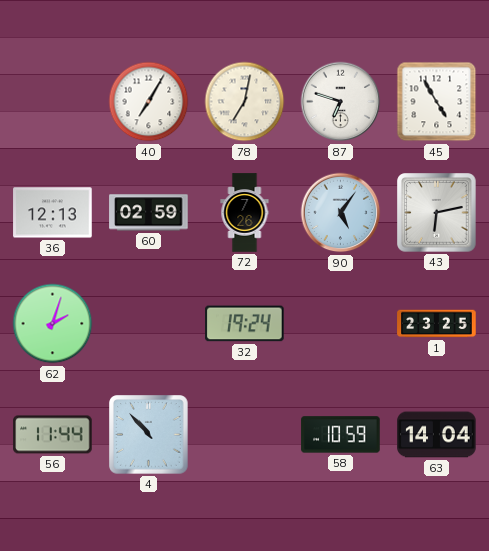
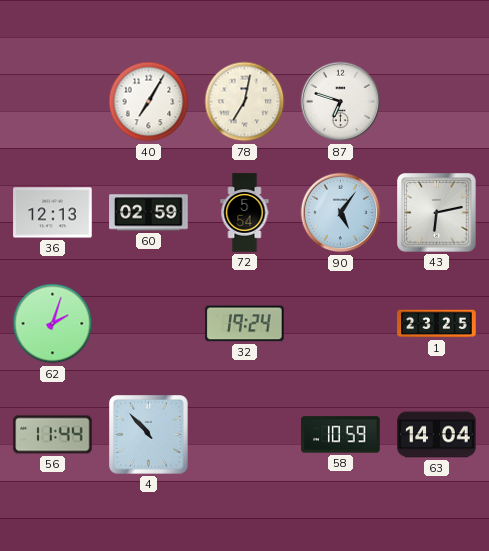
45: 4:55 -> none (437, 102)
72: 7:26 -> 5:54 (245, 213)
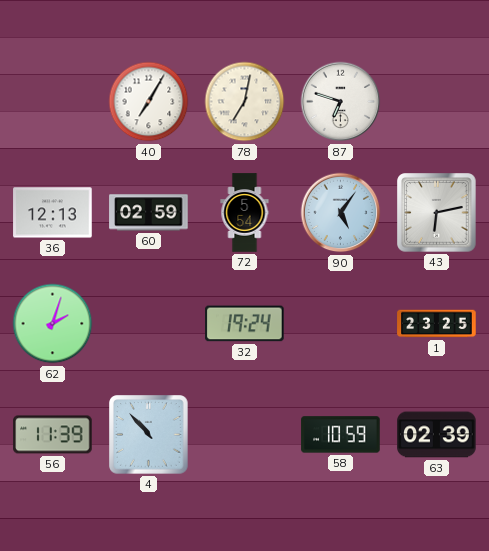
56: 11:44 -> 11:39 (53, 435)
63: 14:04 -> 02:39 (437, 435)
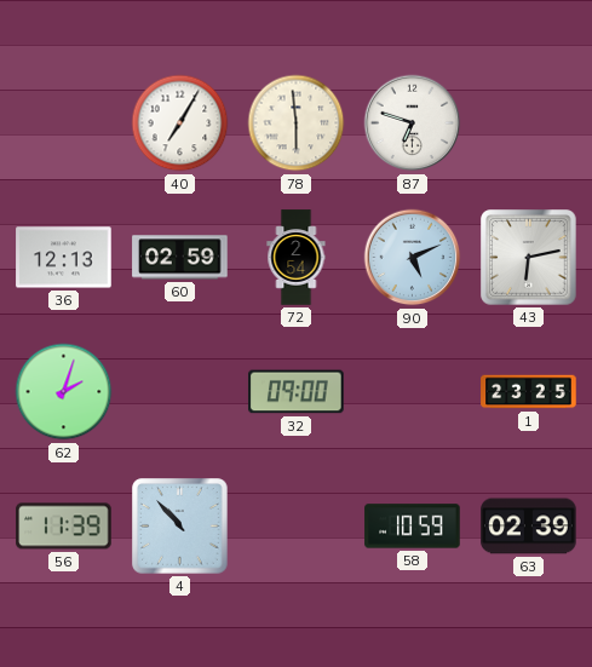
78: 7:02 -> 5:59 (297, 123)
72: 5:54 -> 2:54 (297, 258)
90: 5:06 -> 5:11 (413, 258)
32: 19:24 -> 09:00 (297, 392)
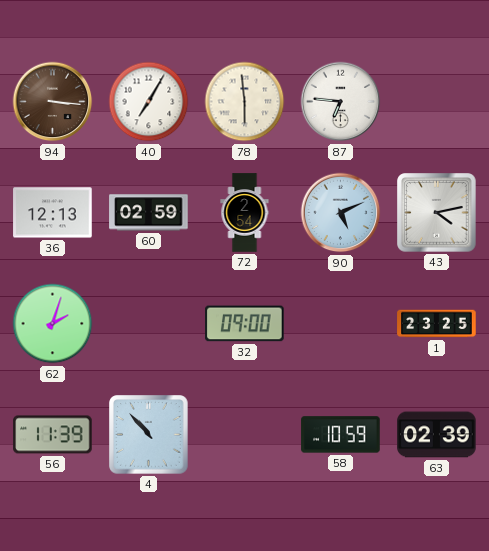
94: none -> 3:16 (53, 102)
87: 6:48 -> 6:46 (341, 102)
43: 6:13 -> 4:13 (437, 213)
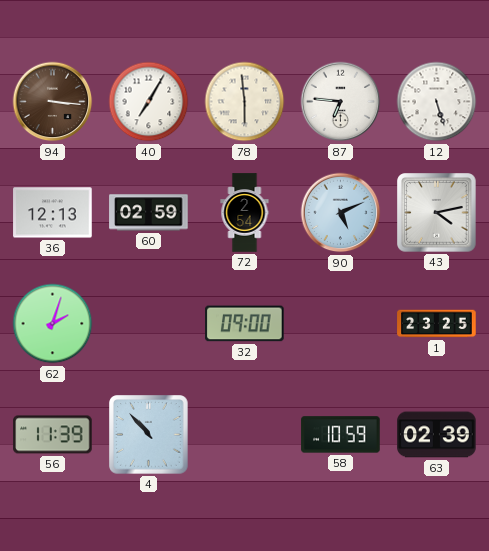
12: none -> 5:27 (437, 102)
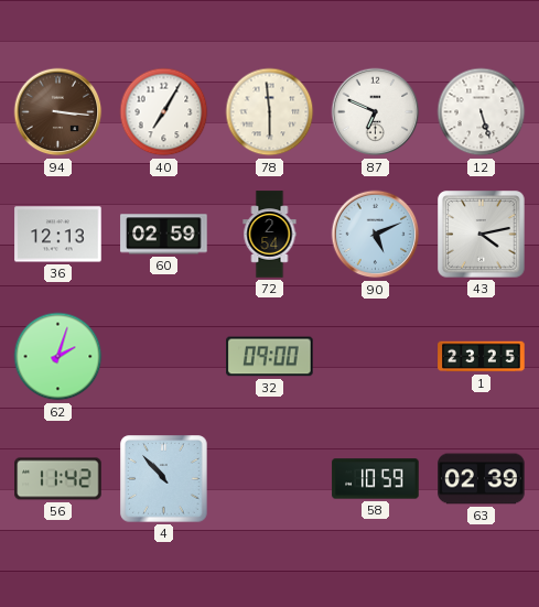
87: 6:46 -> 6:49 (376, 112)
56: 11:39 -> 11:42 (58, 479)
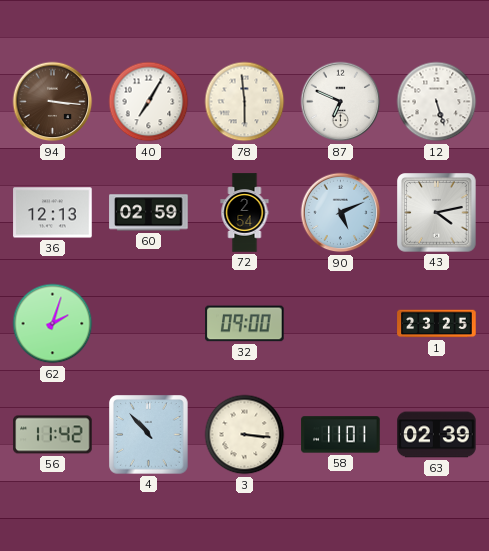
3: none -> 3:16 (245, 435)
58: 10:59 -> 11:01 (341, 435)
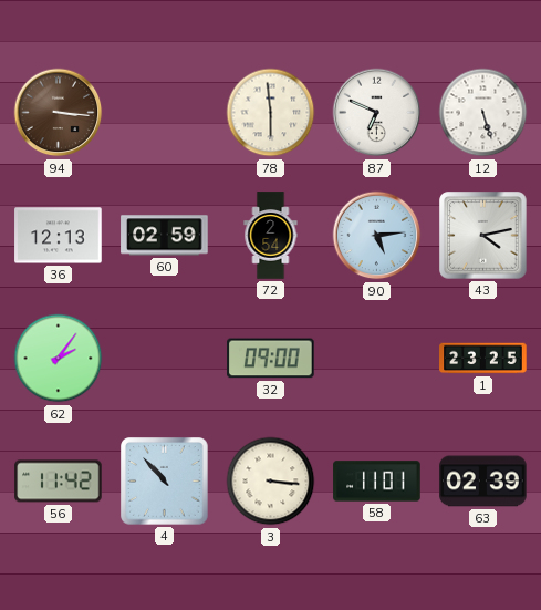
40: 7:05 -> none (149, 102)
90: 5:11 -> 5:14 (377, 236)
62: 2:03 -> 2:06 (59, 359)
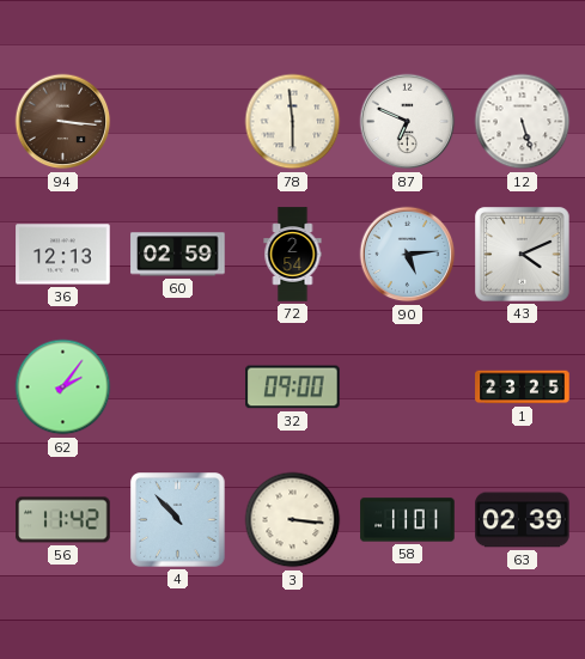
43: 4:13 -> 4:11 (523, 255)
